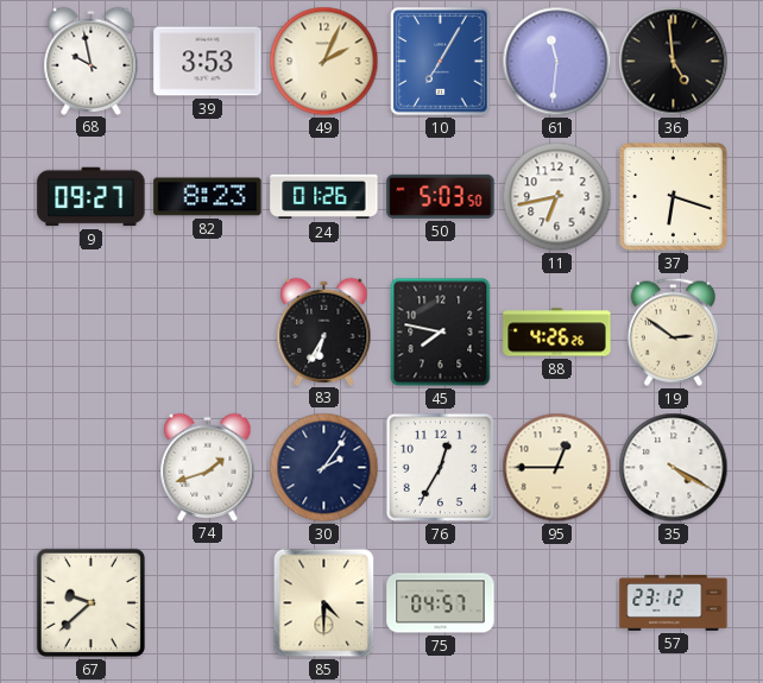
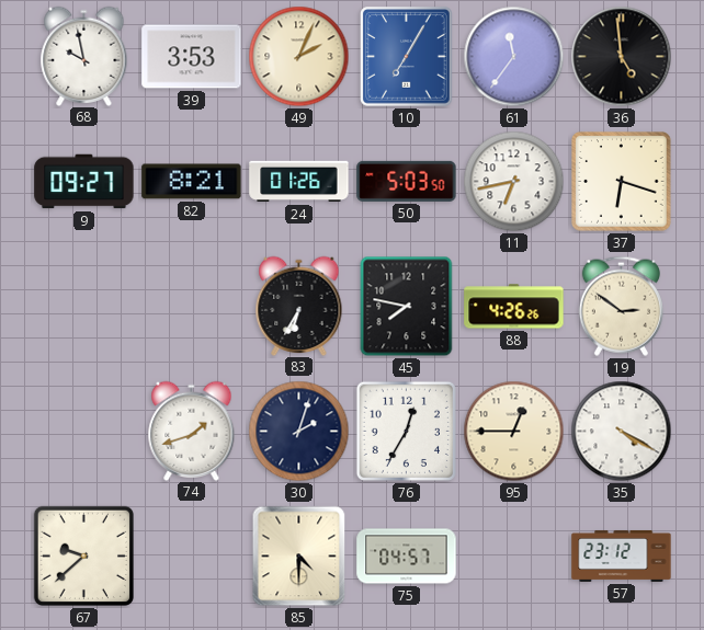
61: 11:31 -> 11:36 (514, 57)
82: 8:23 -> 8:21 (192, 182)
30: 2:06 -> 2:03 (299, 432)
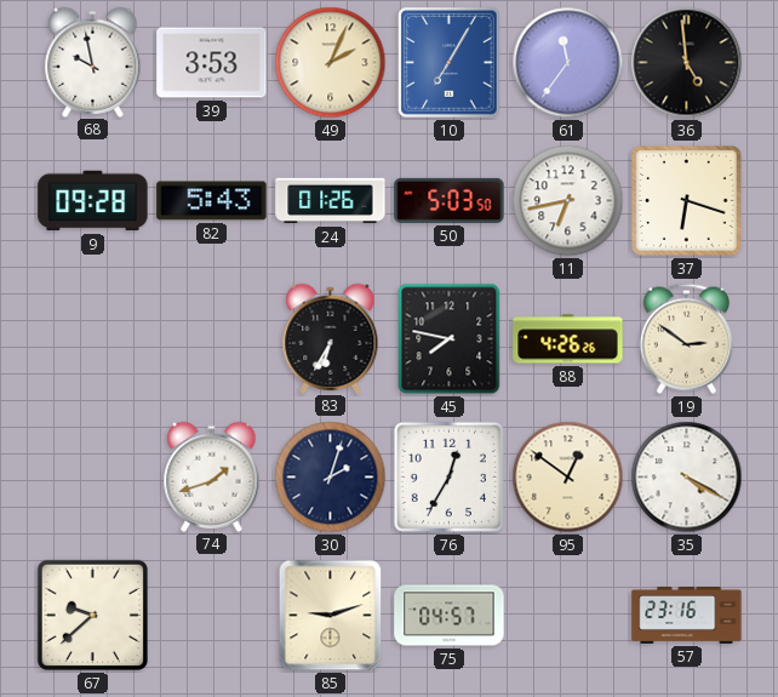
9: 09:27 -> 09:28 (93, 201)
82: 8:21 -> 5:43 (212, 201)
95: 12:45 -> 12:51 (568, 478)
85: 4:30 -> 9:12 (331, 616)
57: 23:12 -> 23:16 (687, 615)
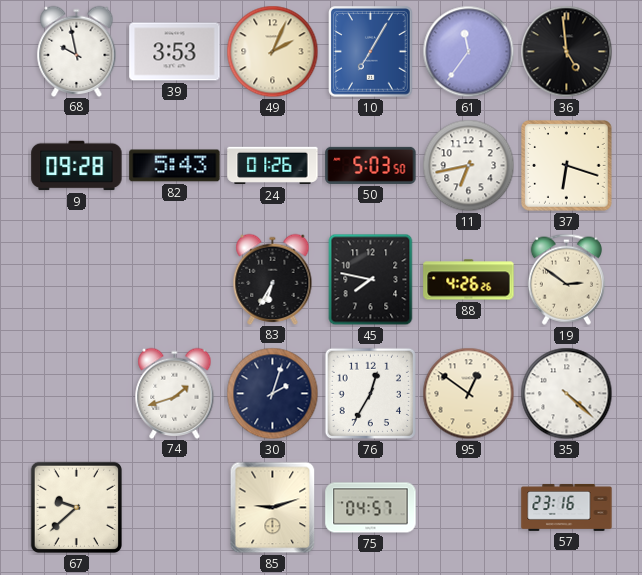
35: 4:20 -> 4:22 (567, 394)
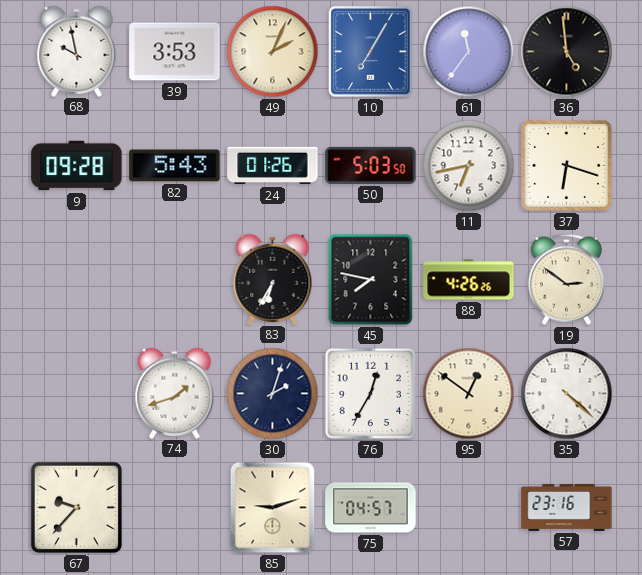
67: 9:38 -> 9:37 (76, 507)
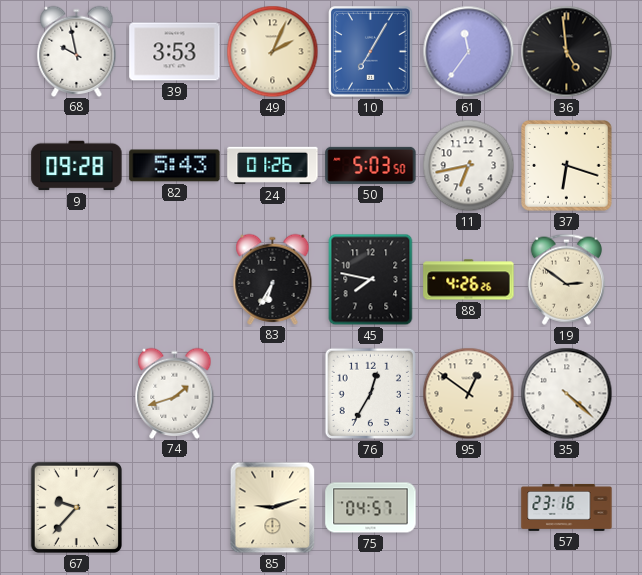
30: 2:03 -> none (273, 394)
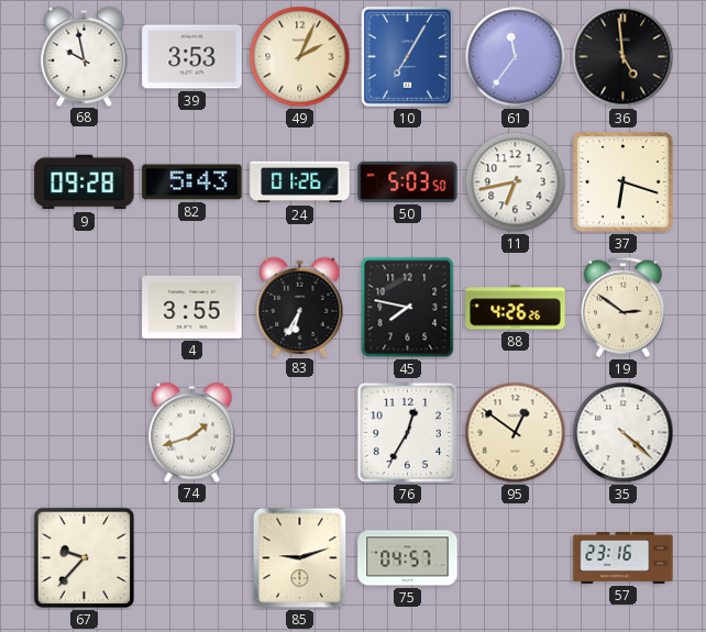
4: none -> 3:55 (192, 307)
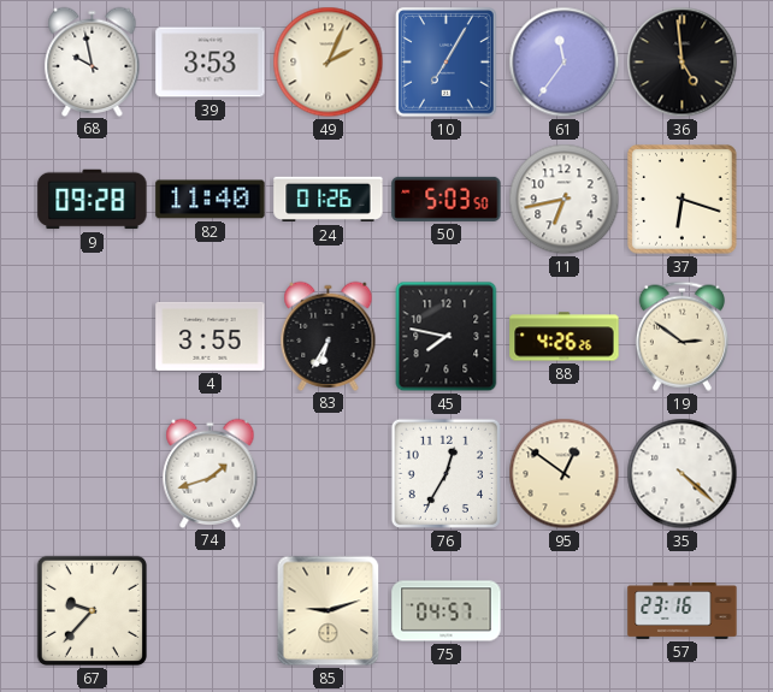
82: 5:43 -> 11:40 (211, 200)
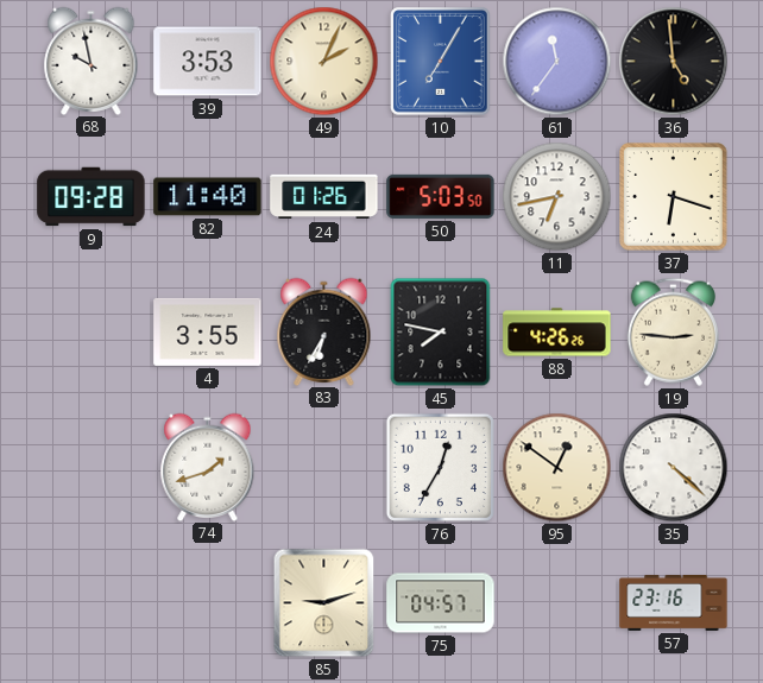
19: 2:51 -> 2:46 (673, 331)
67: 9:37 -> none (92, 610)
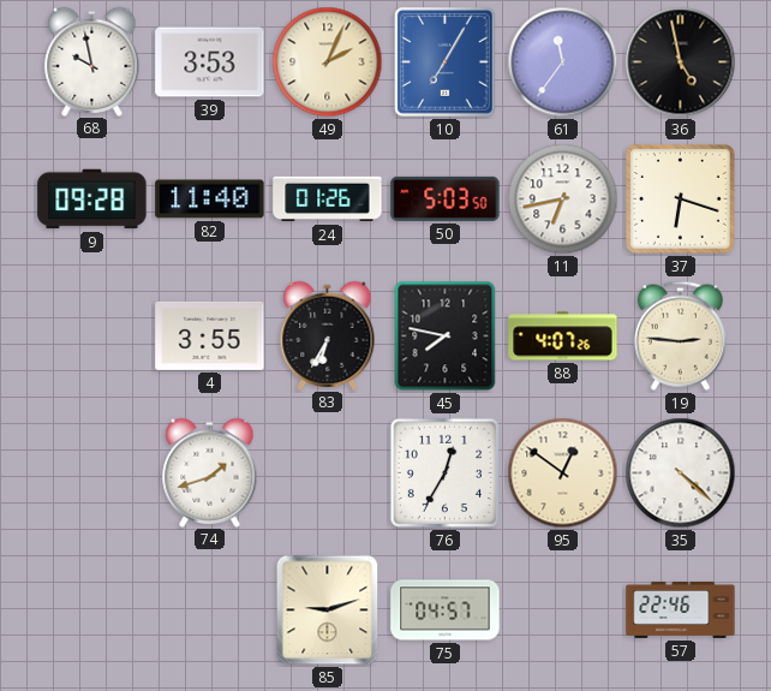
36: 4:59 -> 4:58 (681, 62)
88: 4:26 -> 4:07 (563, 336)
57: 23:16 -> 22:46 (681, 609)
